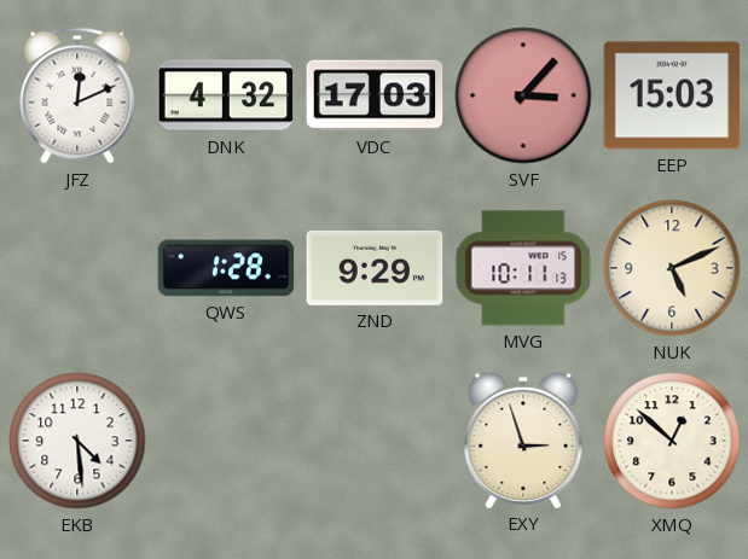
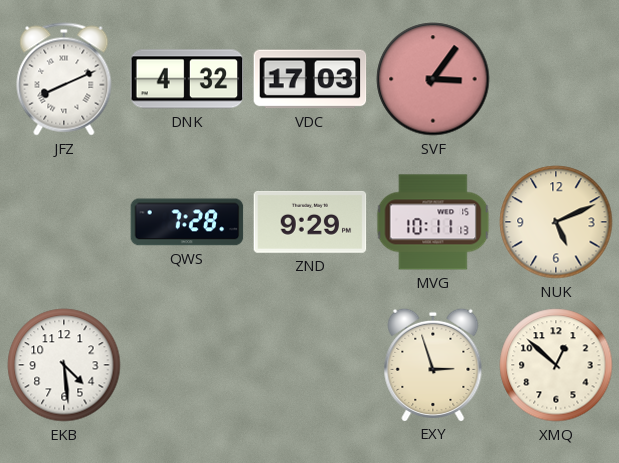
JFZ: 12:11 -> 8:11 (64, 79)
SVF: 3:07 -> 3:06 (433, 79)
EEP: 15:03 -> none (672, 95)
QWS: 1:28 -> 7:28 (187, 222)
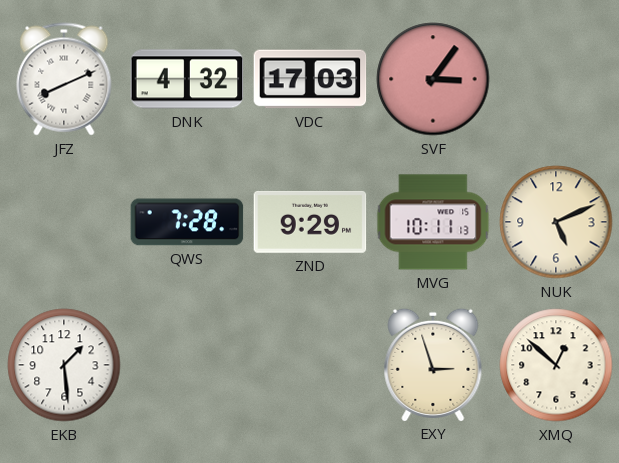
EKB: 4:29 -> 1:29 (64, 365)
